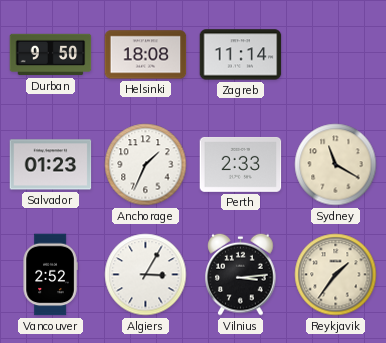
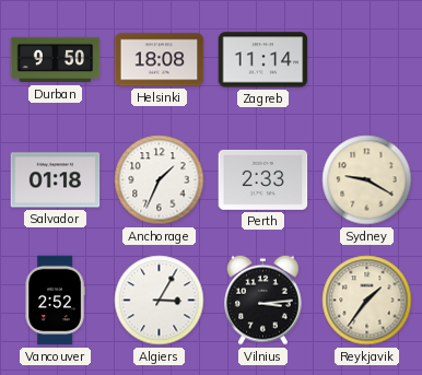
Salvador: 01:23 -> 01:18 (56, 180)
Sydney: 11:20 -> 9:20 (367, 180)
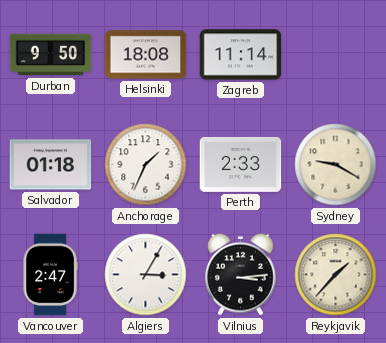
Vancouver: 2:52 -> 2:47 (50, 275)
Reykjavik: 1:36 -> 1:37 (336, 275)
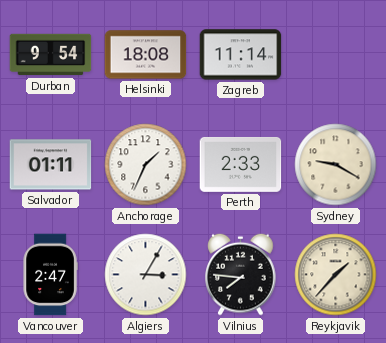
Durban: 9:50 -> 9:54 (51, 55)
Salvador: 01:18 -> 01:11 (51, 165)
Vilnius: 3:14 -> 7:46 (241, 274)
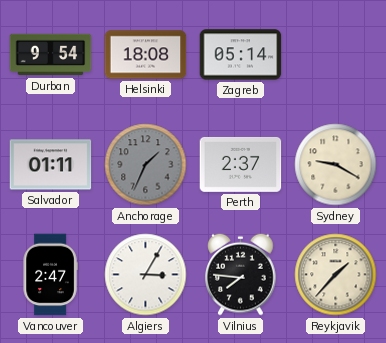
Zagreb: 11:14 -> 05:14 (241, 55)
Anchorage dial: white -> grey (146, 165)
Perth: 2:33 -> 2:37 (241, 164)
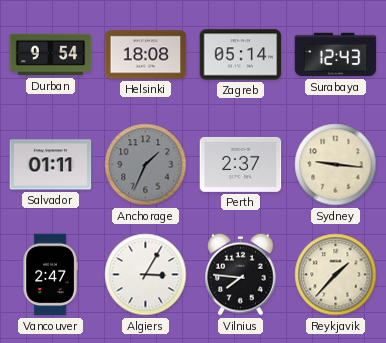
Surabaya: none -> 12:43 (336, 55)
Sydney: 9:20 -> 9:16 (336, 165)
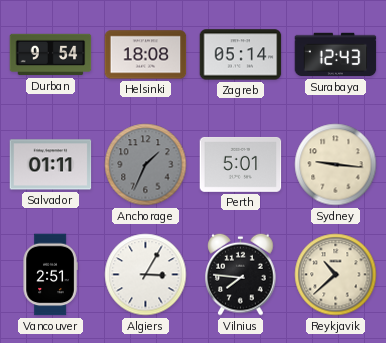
Perth: 2:37 -> 5:01 (241, 164)
Vancouver: 2:47 -> 2:51 (50, 275)
Reykjavik: 1:37 -> 10:38 (336, 275)
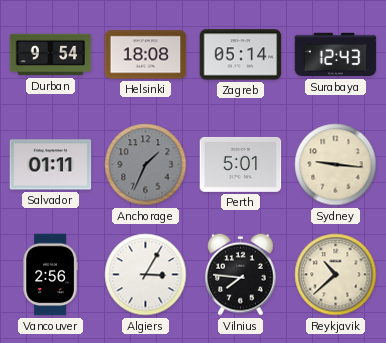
Vancouver: 2:51 -> 2:56 (50, 275)
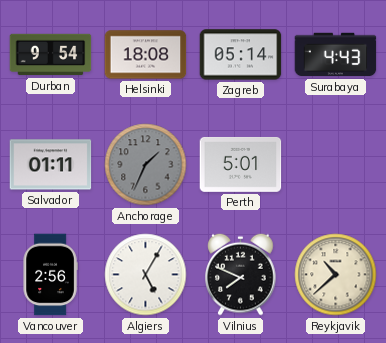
Surabaya: 12:43 -> 4:43 (336, 55)
Sydney: 9:16 -> none (336, 165)
Algiers: 3:05 -> 5:05 (146, 275)
Vilnius: 7:46 -> 7:49 (241, 274)
